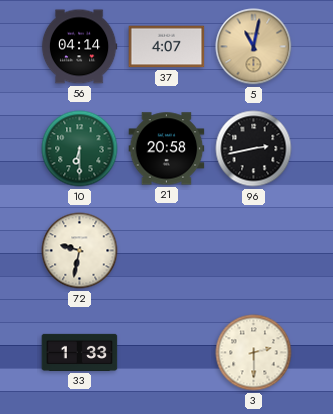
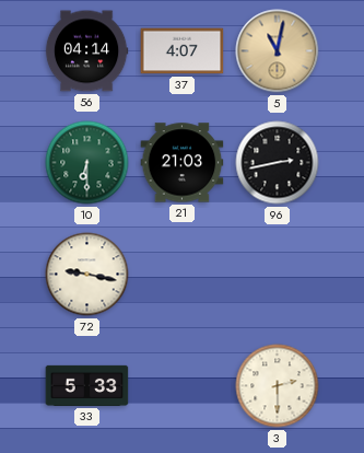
21: 20:58 -> 21:03 (183, 163)
72: 9:32 -> 9:17 (87, 275)
33: 1:33 -> 5:33 (87, 385)
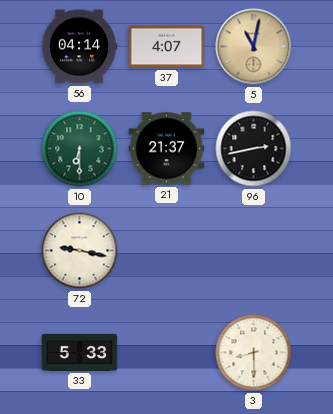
21: 21:03 -> 21:37 (167, 149)
3: 2:30 -> 8:30 (254, 353)
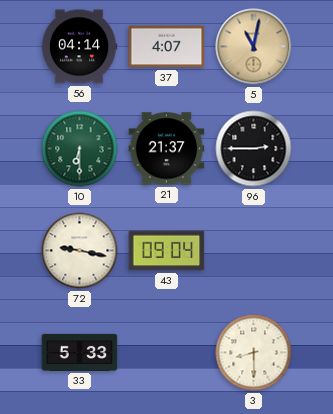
96: 2:43 -> 2:45 (254, 149)
43: none -> 09:04 (167, 251)
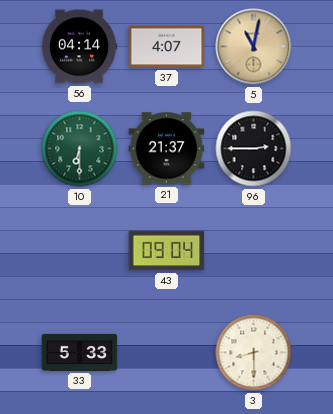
72: 9:17 -> none (80, 251)
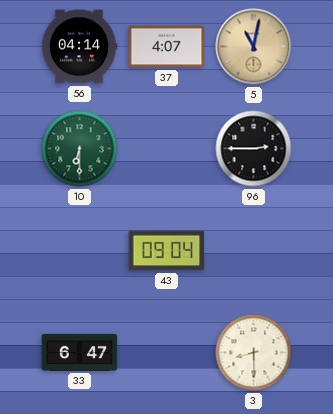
21: 21:37 -> none (167, 149)
33: 5:33 -> 6:47 (80, 352)
